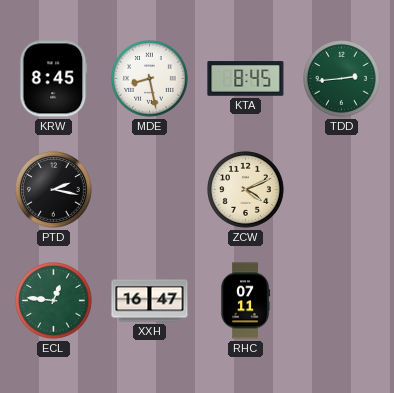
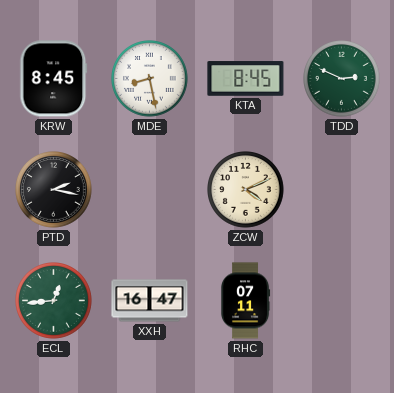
TDD: 2:44 -> 2:49 (342, 79)
ECL: 12:46 -> 12:44 (54, 301)
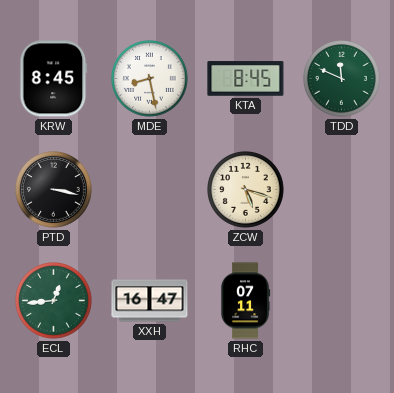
TDD: 2:49 -> 11:49 (342, 79)
PTD: 2:17 -> 3:17 (54, 190)
ZCW: 4:11 -> 5:18 (246, 190)
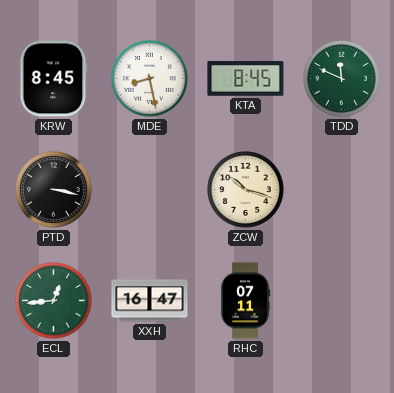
ZCW: 5:18 -> 10:18 (246, 190)
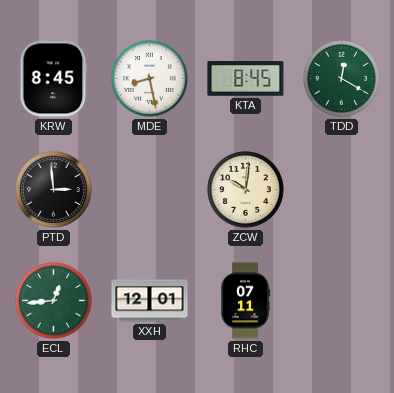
TDD: 11:49 -> 12:20 (342, 79)
PTD: 3:17 -> 2:59 (54, 190)
ZCW: 10:18 -> 10:01 (246, 190)
XXH: 16:47 -> 12:01 (150, 301)
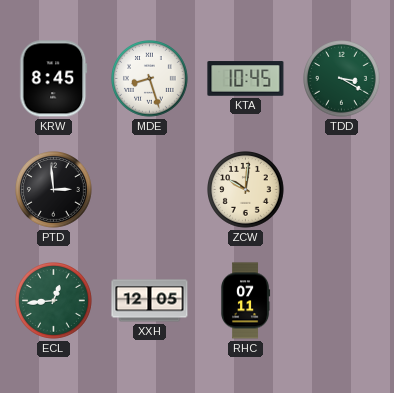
MDE: 8:28 -> 8:27 (150, 79)
KTA: 8:45 -> 10:45 (246, 79)
TDD: 12:20 -> 3:20 (342, 79)
XXH: 12:01 -> 12:05 (150, 301)
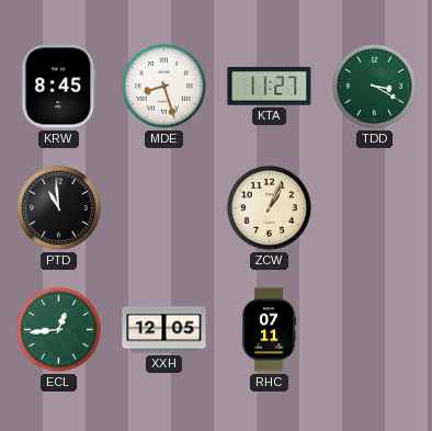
KTA: 10:45 -> 11:27 (270, 87)
PTD: 2:59 -> 10:59 (59, 208)
ZCW: 10:01 -> 1:04 (270, 208)
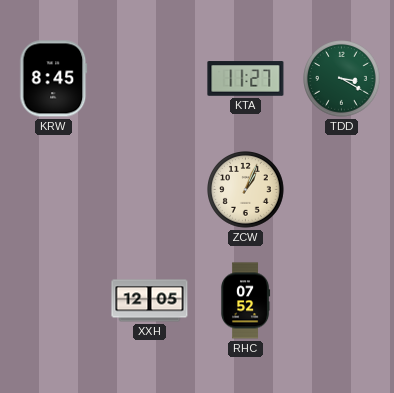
MDE: 8:27 -> none (164, 87)
PTD: 10:59 -> none (59, 208)
ECL: 12:44 -> none (59, 330)
RHC: 07:11 -> 07:52 (245, 301)
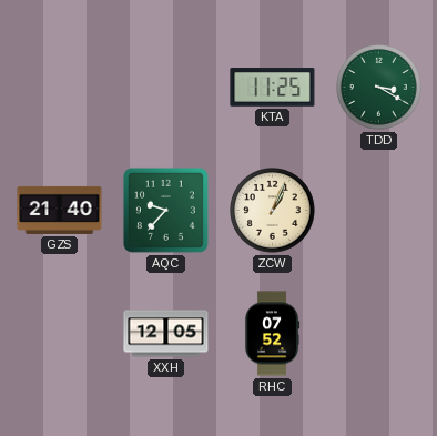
KRW: 8:45 -> none (54, 79)
KTA: 11:27 -> 11:25 (273, 88)
GZS: none -> 21:40 (60, 210)
AQC: none -> 9:37 (165, 210)
